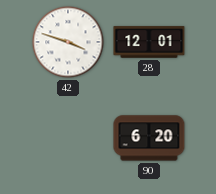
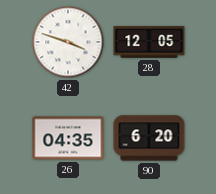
28: 12:01 -> 12:05 (149, 42)
26: none -> 04:35 (68, 138)
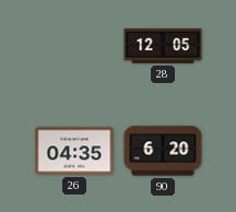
42: 3:48 -> none (68, 42)
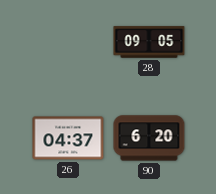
28: 12:05 -> 09:05 (149, 42)
26: 04:35 -> 04:37 (68, 138)
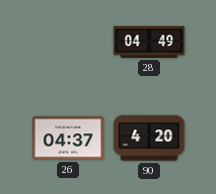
28: 09:05 -> 04:49 (149, 42)
90: 6:20 -> 4:20 (149, 138)
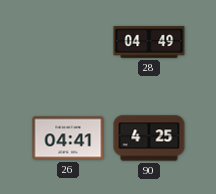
26: 04:37 -> 04:41 (68, 138)
90: 4:20 -> 4:25 (149, 138)
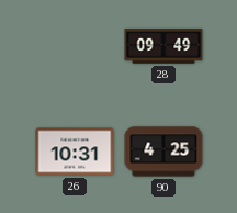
28: 04:49 -> 09:49 (163, 46)
26: 04:41 -> 10:31 (75, 152)
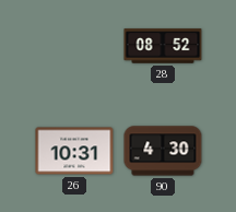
28: 09:49 -> 08:52 (163, 46)
90: 4:25 -> 4:30 (163, 151)
